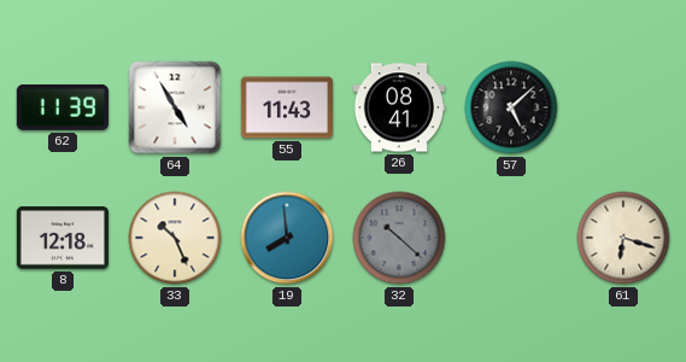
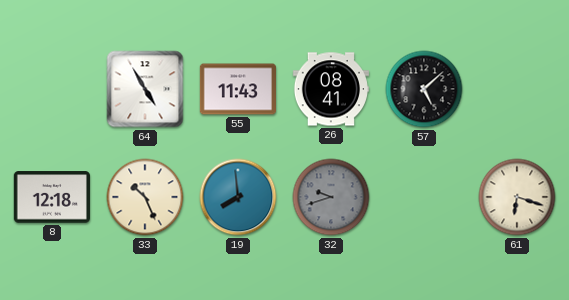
62: 11:39 -> none (63, 107)
32: 10:22 -> 9:42 (331, 197)
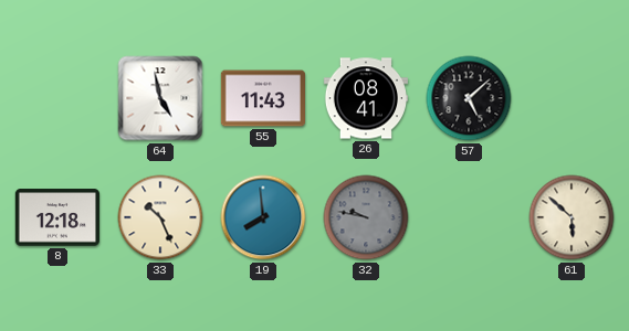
64: 4:55 -> 4:58 (160, 98)
32: 9:42 -> 9:47 (366, 217)
61: 6:18 -> 5:52 (572, 217)
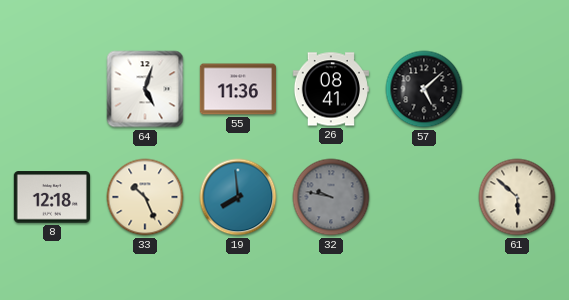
64: 4:58 -> 5:03 (145, 89)
55: 11:43 -> 11:36 (237, 89)
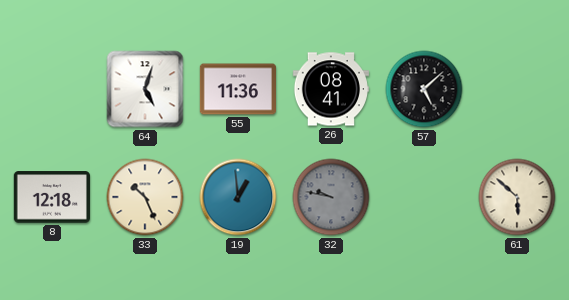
19: 7:59 -> 12:59 (238, 197)
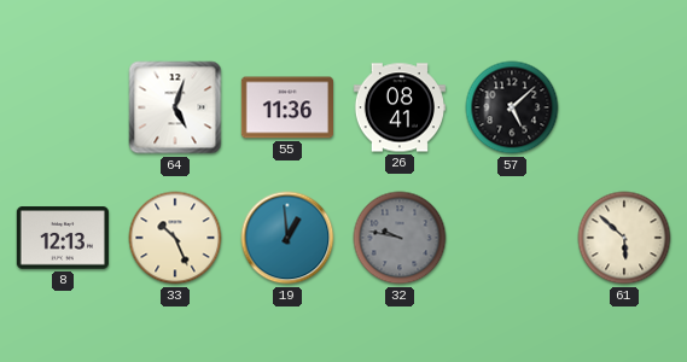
8: 12:18 -> 12:13 (63, 238)
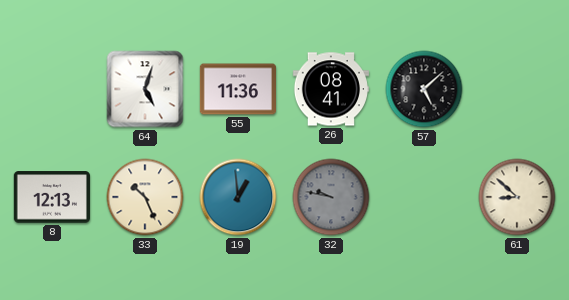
61: 5:52 -> 8:52 (517, 197)
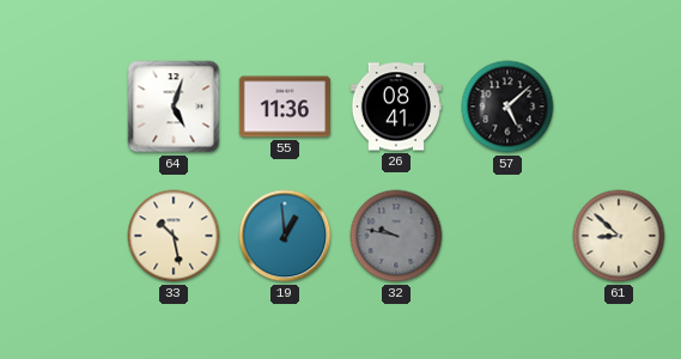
8: 12:13 -> none (52, 197)
33: 10:26 -> 10:28 (174, 236)
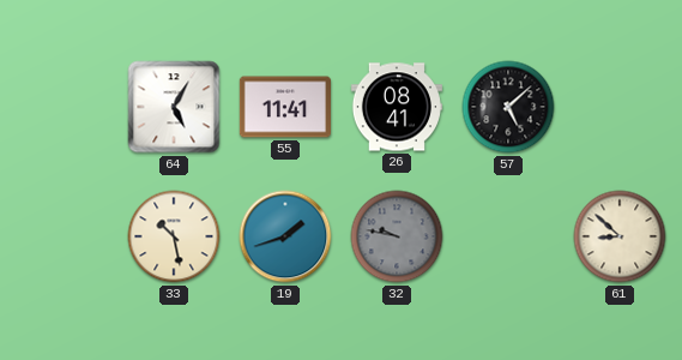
64: 5:03 -> 5:05 (174, 107)
55: 11:36 -> 11:41 (284, 107)
19: 12:59 -> 1:42 (285, 236)
